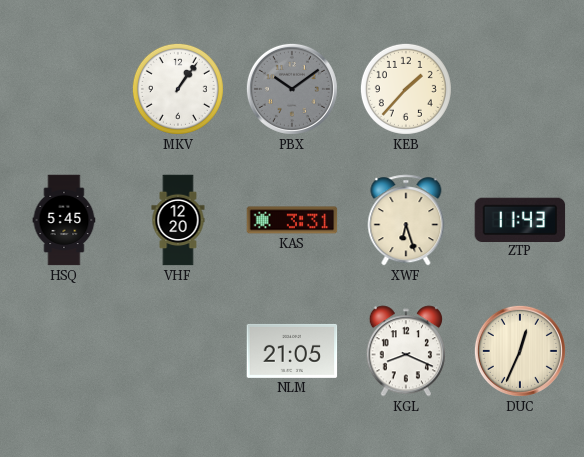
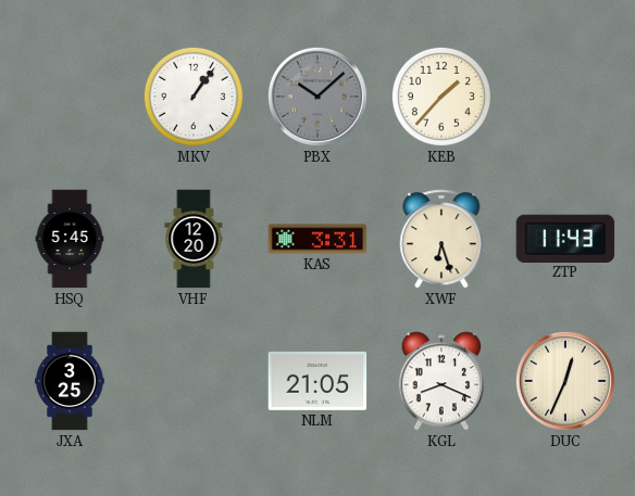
PBX: 10:09 -> 10:08 (317, 97)
JXA: none -> 3:25 (70, 381)
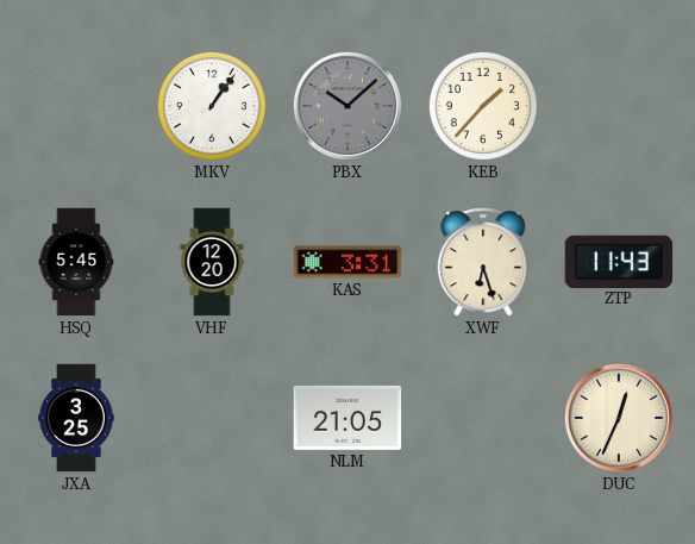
KGL: 8:19 -> none (440, 381)
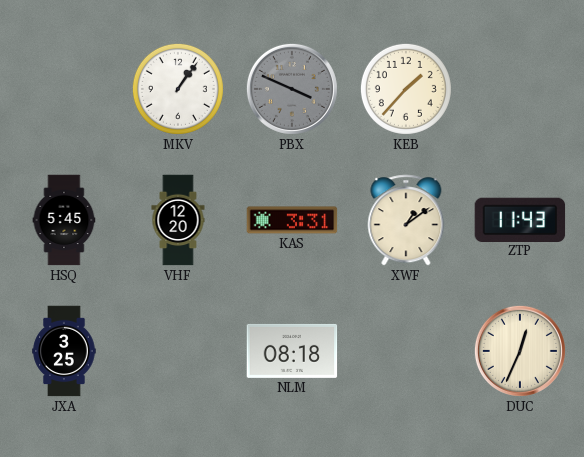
PBX: 10:08 -> 3:49 (292, 89)
XWF: 6:27 -> 1:09 (406, 220)
NLM: 21:05 -> 08:18 (292, 351)
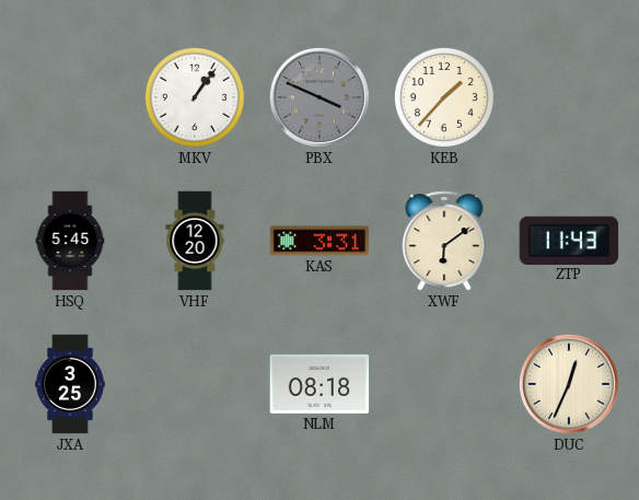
XWF: 1:09 -> 6:09 (444, 241)
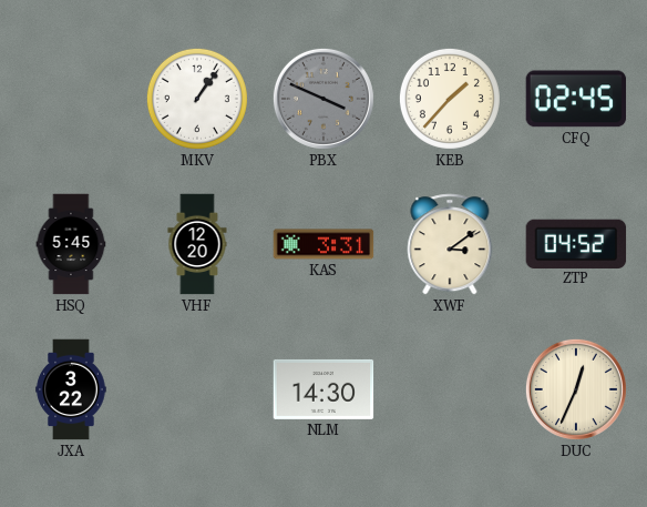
CFQ: none -> 02:45 (576, 99)
XWF: 6:09 -> 3:09 (450, 244)
ZTP: 11:43 -> 04:52 (576, 243)
JXA: 3:25 -> 3:22 (71, 389)
NLM: 08:18 -> 14:30 (323, 389)
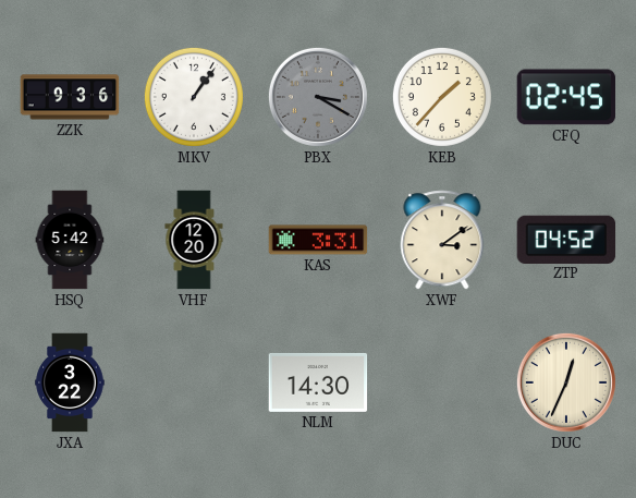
ZZK: none -> 9:36 (70, 97)
PBX: 3:49 -> 3:20 (318, 97)
HSQ: 5:45 -> 5:42 (70, 240)
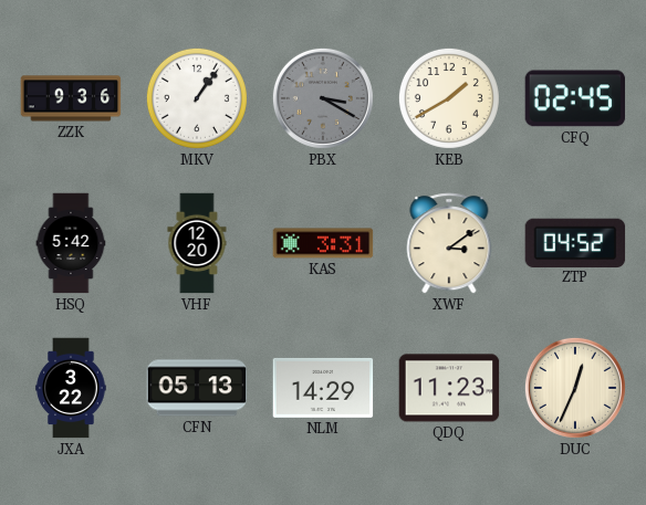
KEB: 1:37 -> 1:40 (449, 98)
CFN: none -> 05:13 (197, 388)
NLM: 14:30 -> 14:29 (323, 388)
QDQ: none -> 11:23 (449, 388)
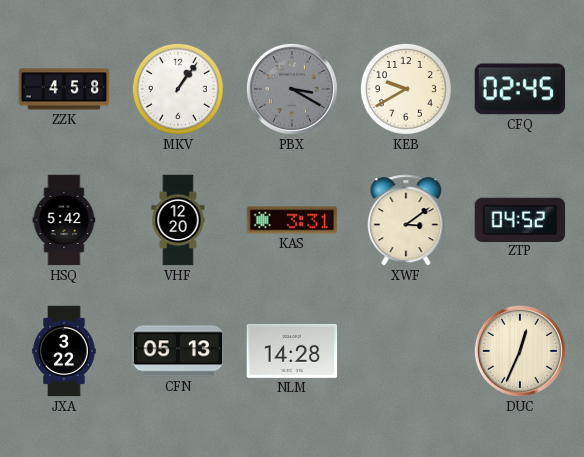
ZZK: 9:36 -> 4:58 (64, 89)
KEB: 1:40 -> 9:40 (406, 89)
NLM: 14:29 -> 14:28 (292, 351)
QDQ: 11:23 -> none (449, 388)
